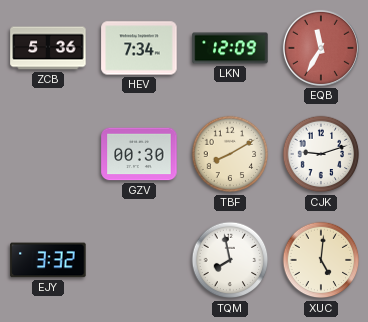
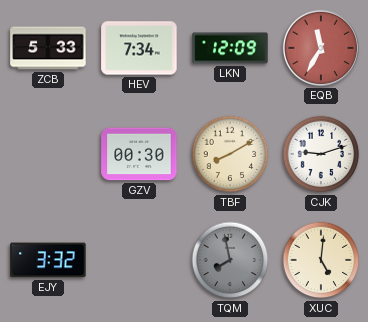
ZCB: 5:36 -> 5:33 (48, 48)
TQM dial: white -> grey (230, 260)
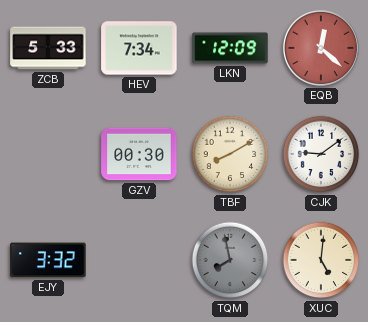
EQB: 11:35 -> 12:22 (321, 48)
CJK: 9:12 -> 9:09 (321, 154)
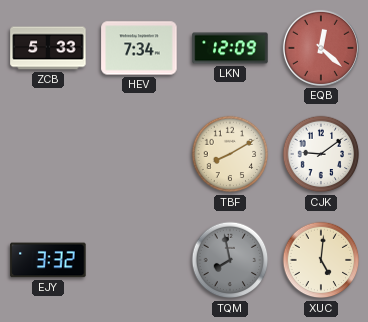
GZV: 00:30 -> none (139, 154)
